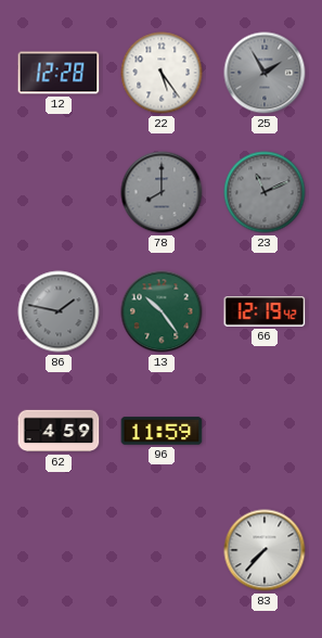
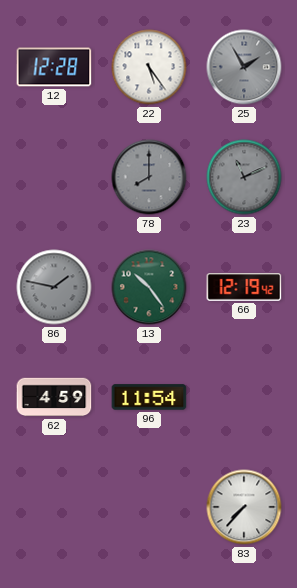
96: 11:59 -> 11:54 (149, 397)
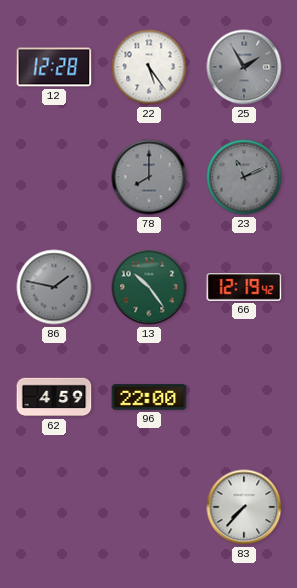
96: 11:54 -> 22:00 (149, 397)
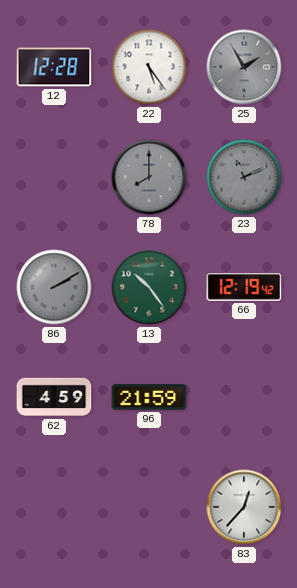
86: 1:47 -> 2:10 (54, 287)
96: 22:00 -> 21:59 (149, 397)
83: 7:37 -> 12:37 (244, 507)
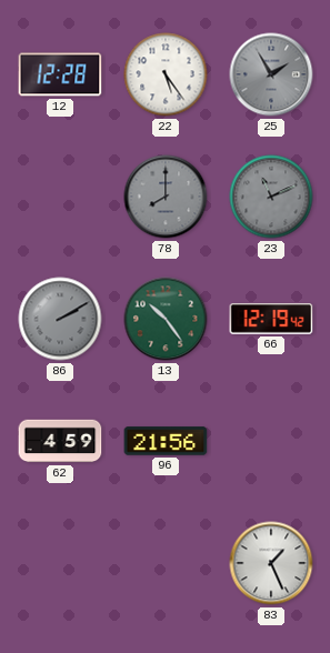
96: 21:59 -> 21:56 (166, 441)
83: 12:37 -> 1:26 (271, 563)
